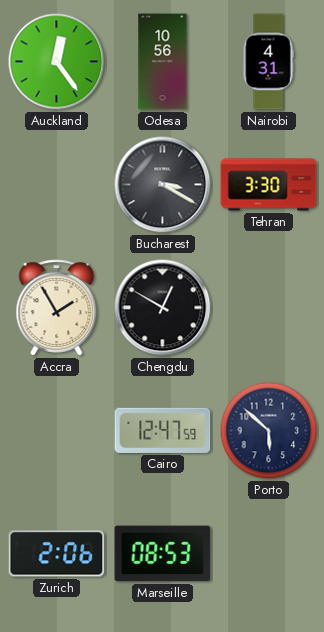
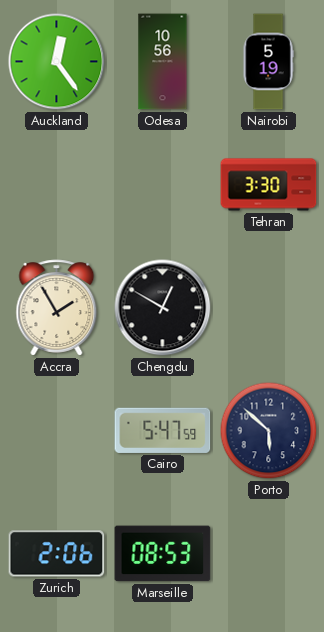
Nairobi: 4:31 -> 5:19 (268, 62)
Bucharest: 3:20 -> none (163, 185)
Cairo: 12:47 -> 5:47 (163, 430)
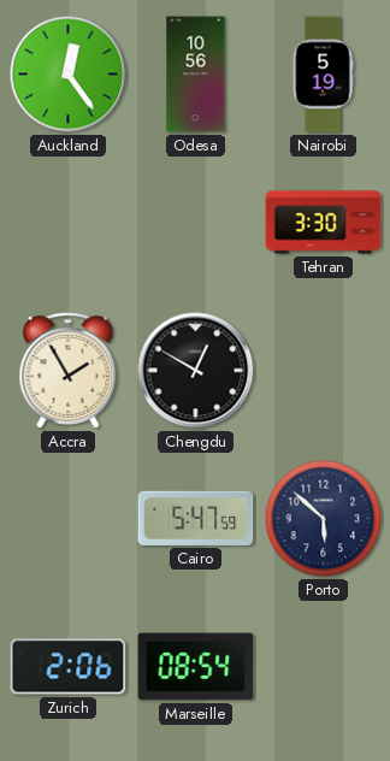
Marseille: 08:53 -> 08:54 (196, 667)
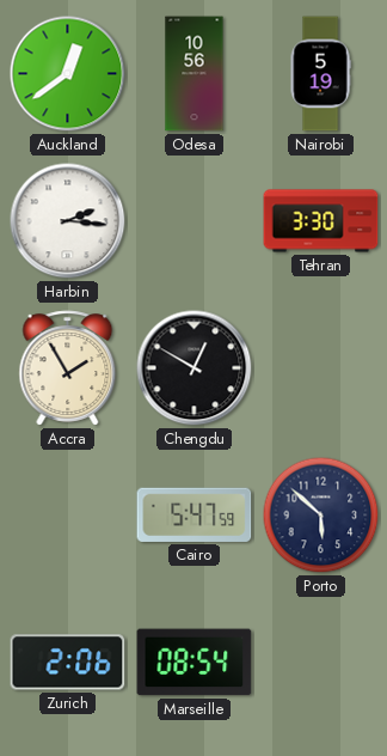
Auckland: 12:24 -> 12:39 (68, 74)
Harbin: none -> 2:16 (68, 221)
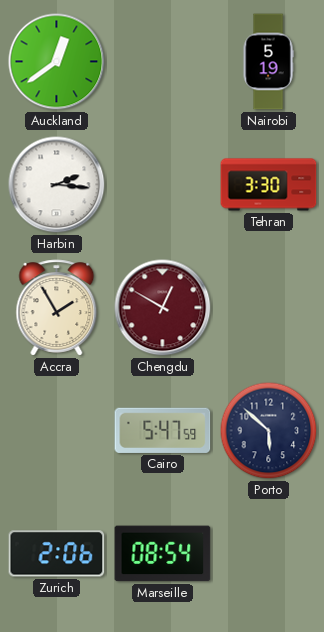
Odesa: 10:56 -> none (195, 74)
Chengdu dial: black -> burgundy (163, 308)
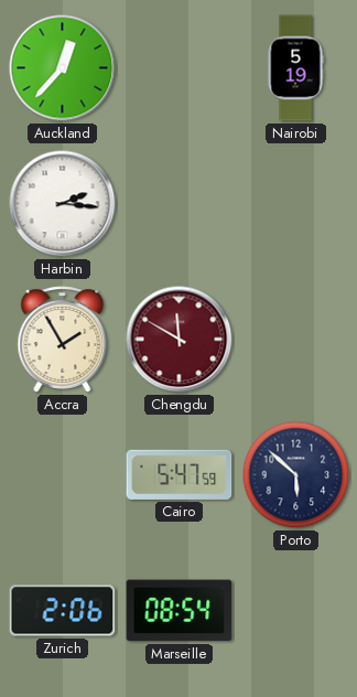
Auckland: 12:39 -> 12:37 (63, 68)
Tehran: 3:30 -> none (269, 185)
Chengdu: 12:50 -> 11:50 (180, 340)
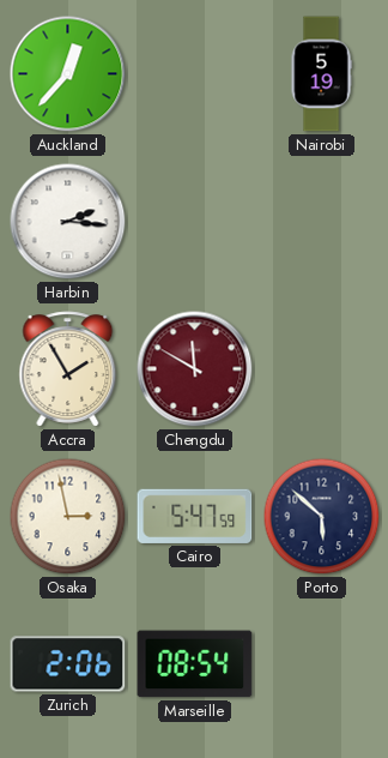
Osaka: none -> 2:58 (68, 517)
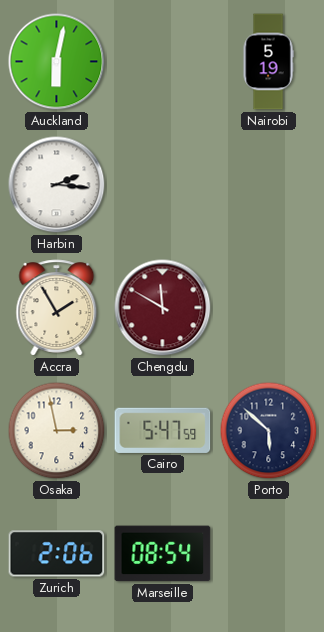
Auckland: 12:37 -> 6:02 (57, 62)
